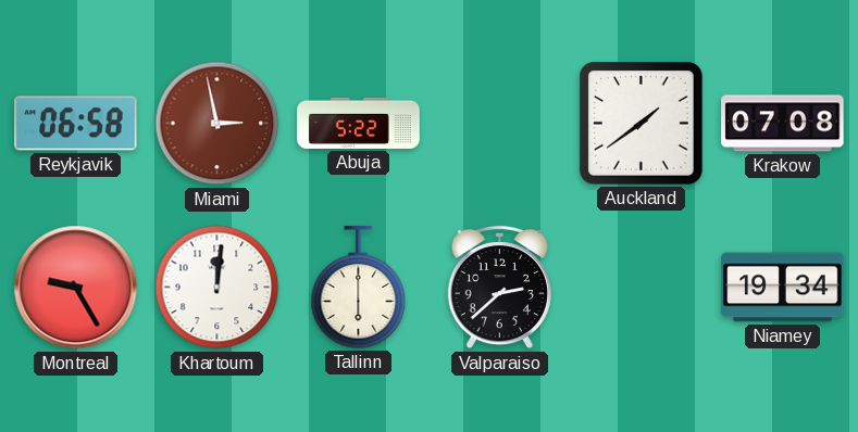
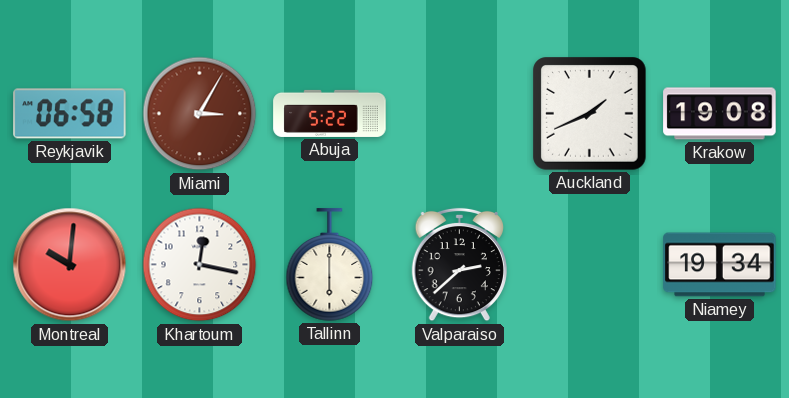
Miami: 2:58 -> 3:05 (200, 114)
Auckland: 1:39 -> 1:41 (590, 114)
Krakow: 07:08 -> 19:08 (720, 114)
Montreal: 9:25 -> 10:01 (70, 265)
Khartoum: 12:01 -> 12:17 (200, 265)
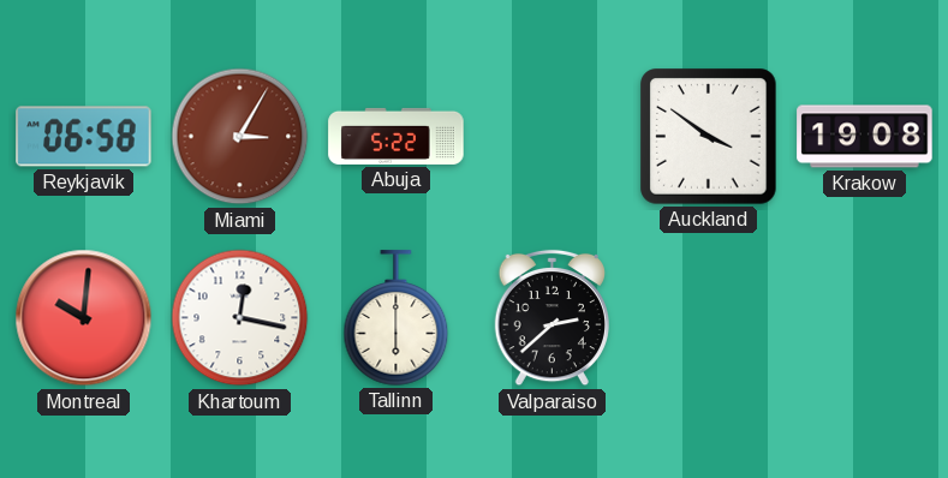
Auckland: 1:41 -> 3:51 (709, 137)
Niamey: 19:34 -> none (720, 265)
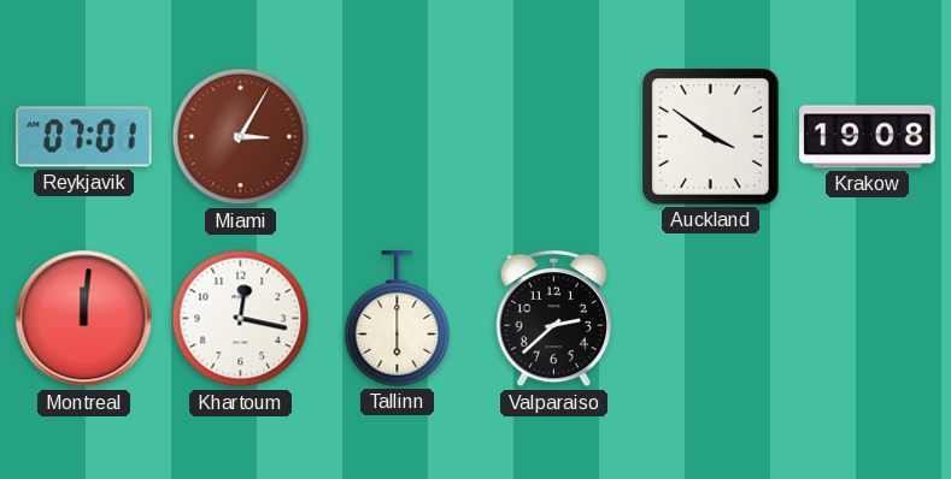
Reykjavik: 06:58 -> 07:01 (84, 137)
Abuja: 5:22 -> none (397, 136)
Montreal: 10:01 -> 12:01 (84, 319)
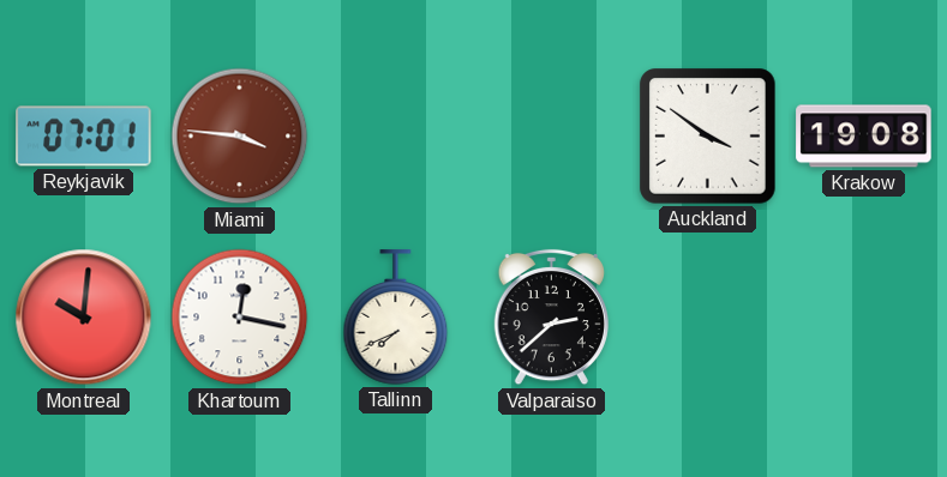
Miami: 3:05 -> 3:46 (240, 137)
Montreal: 12:01 -> 10:01 (84, 318)
Tallinn: 6:00 -> 7:41 (396, 318)
